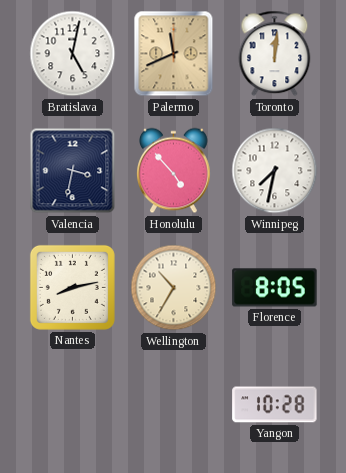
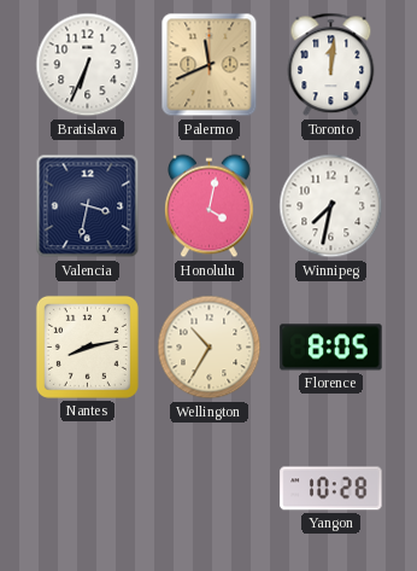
Bratislava: 5:02 -> 6:34 (88, 65)
Honolulu: 4:53 -> 4:02 (210, 206)
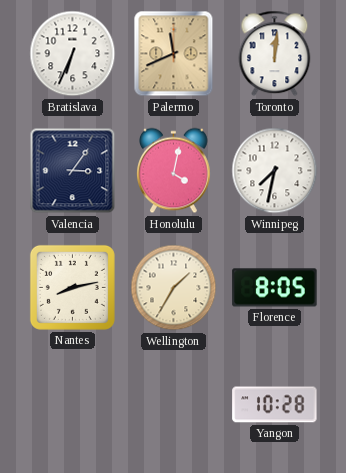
Valencia: 3:32 -> 3:06 (73, 171)
Wellington: 10:35 -> 1:35 (174, 288)
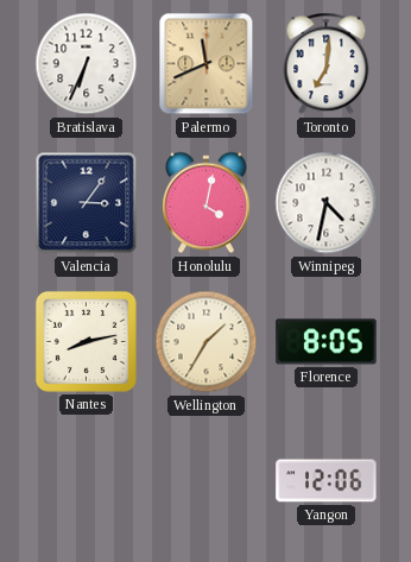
Toronto: 12:01 -> 7:01 (327, 64)
Winnipeg: 7:32 -> 4:32 (327, 203)
Yangon: 10:28 -> 12:06 (327, 481)
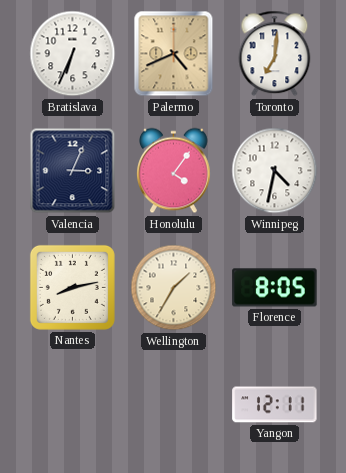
Palermo: 11:41 -> 4:41 (174, 54)
Valencia: 3:06 -> 3:04 (73, 171)
Honolulu: 4:02 -> 4:06 (174, 171)
Yangon: 12:06 -> 12:11 (275, 405)
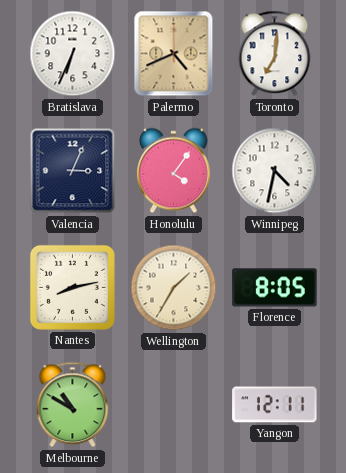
Melbourne: none -> 10:50 (73, 405)
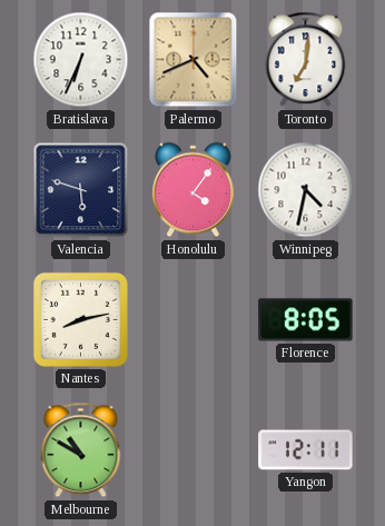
Valencia: 3:04 -> 5:48 (81, 190)
Wellington: 1:35 -> none (174, 288)
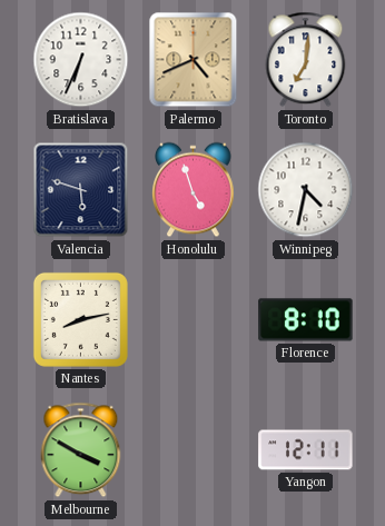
Honolulu: 4:06 -> 4:57 (194, 190)
Florence: 8:05 -> 8:10 (306, 320)
Melbourne: 10:50 -> 3:50 (81, 450)
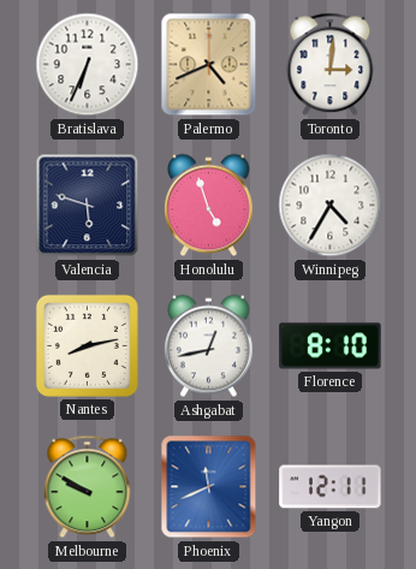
Toronto: 7:01 -> 3:01 (331, 65)
Winnipeg: 4:32 -> 4:35 (331, 206)
Ashgabat: none -> 12:43 (209, 346)
Melbourne: 3:50 -> 9:50 (88, 487)
Phoenix: none -> 11:41 (209, 487)
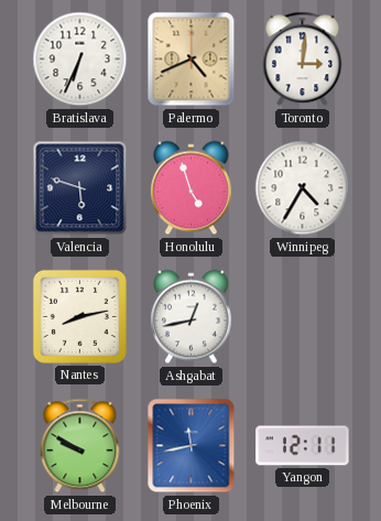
Florence: 8:10 -> none (331, 346)
Phoenix: 11:41 -> 11:43 (192, 446)
